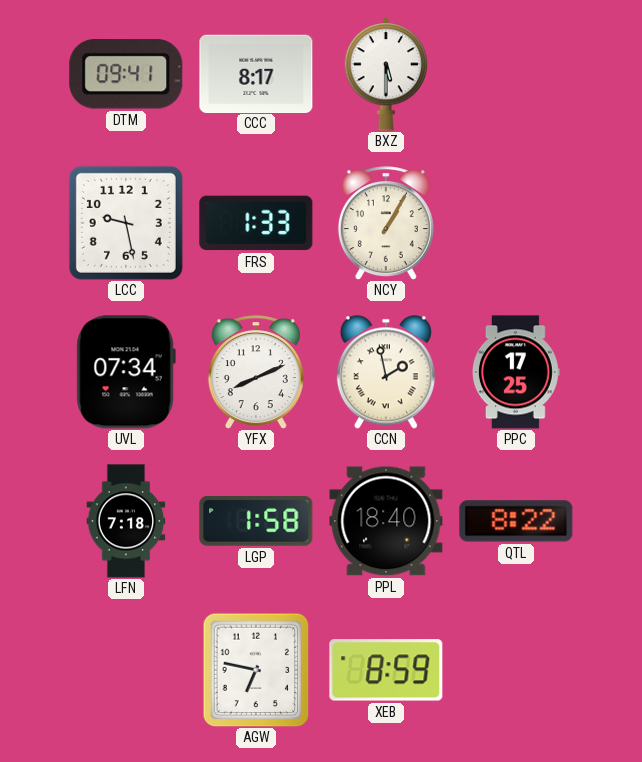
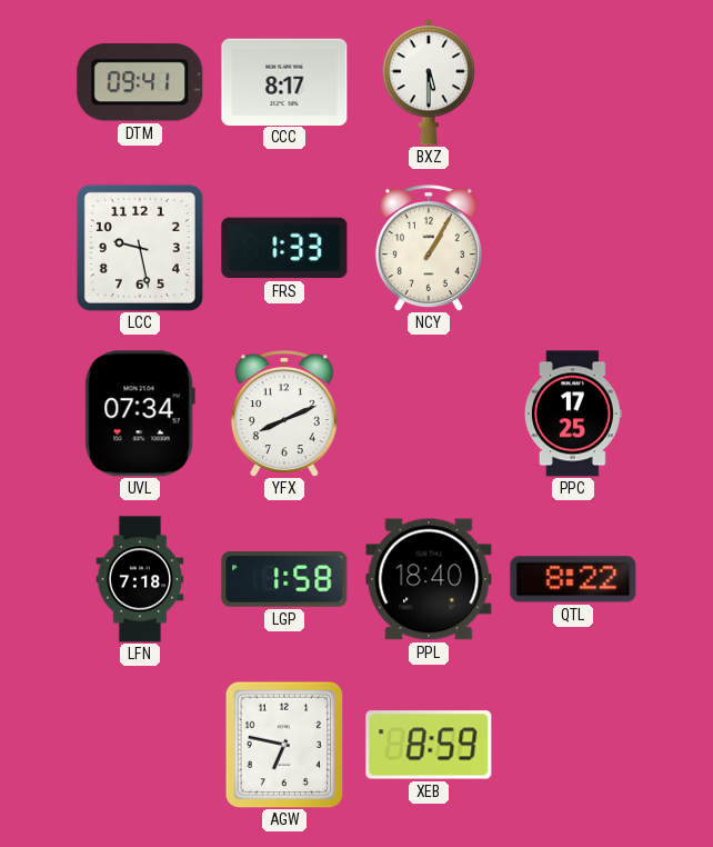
CCN: 1:58 -> none (386, 372)
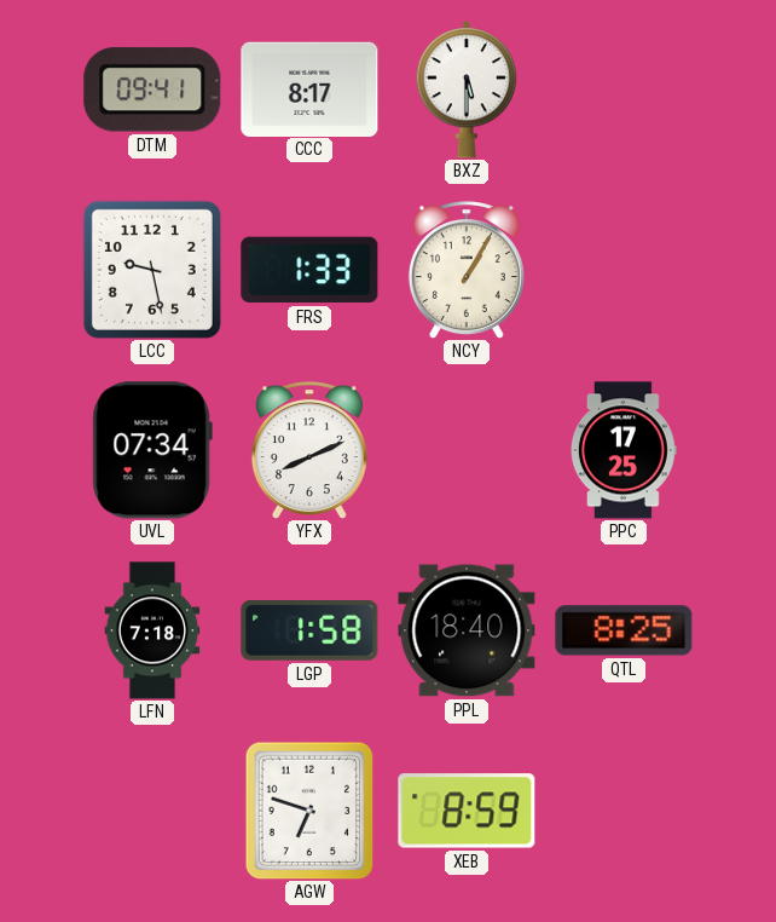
QTL: 8:22 -> 8:25 (624, 630)
AGW: 6:47 -> 6:48 (309, 811)
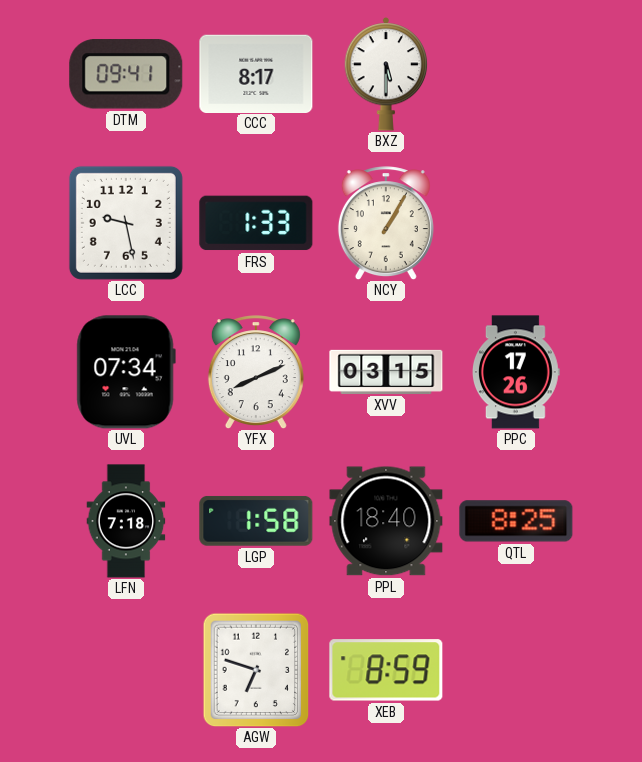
XVV: none -> 03:15 (386, 372)
PPC: 17:25 -> 17:26 (516, 372)
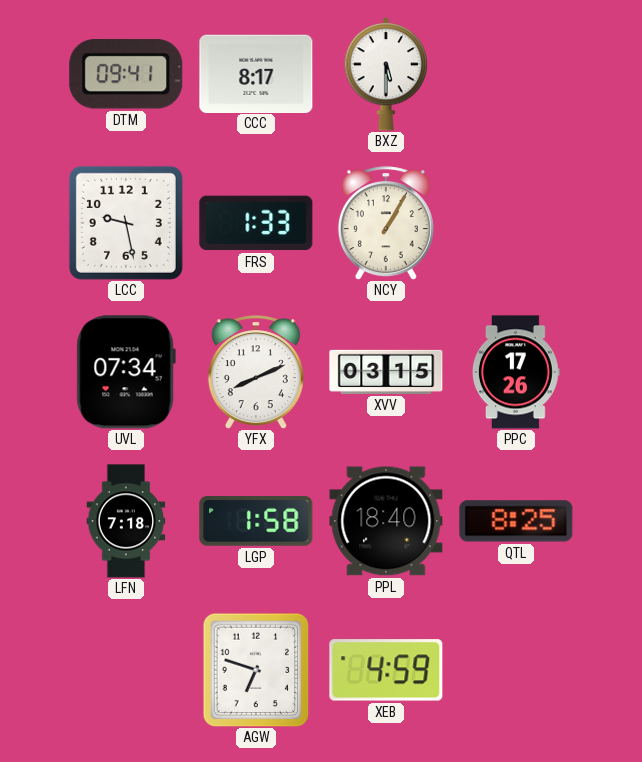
XEB: 8:59 -> 4:59 (386, 670)
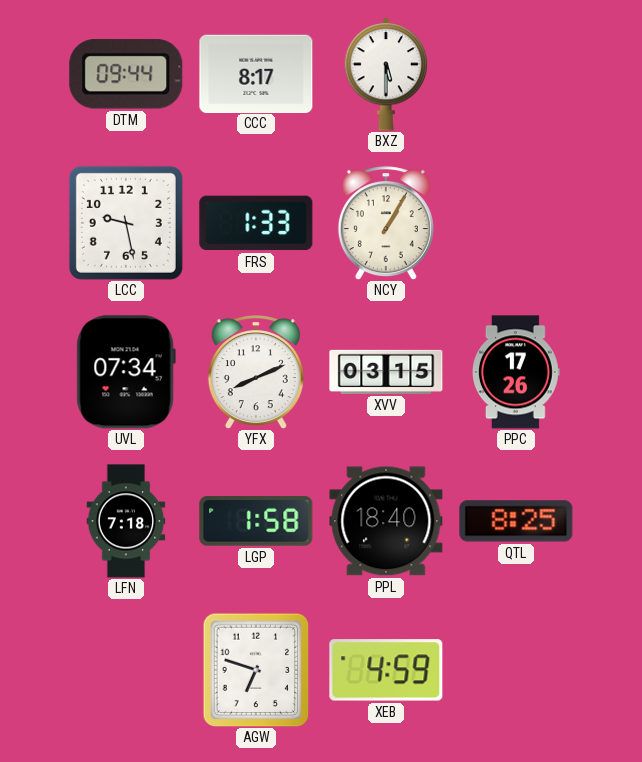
DTM: 09:41 -> 09:44 (126, 74)
